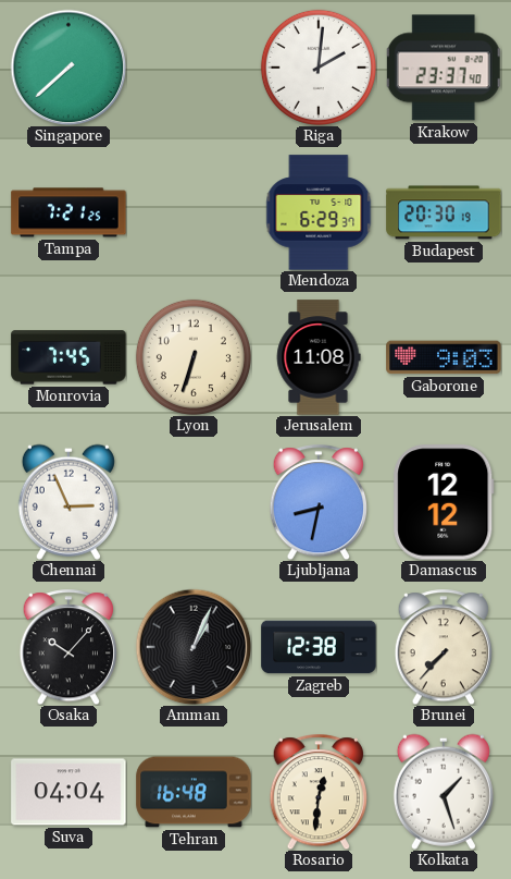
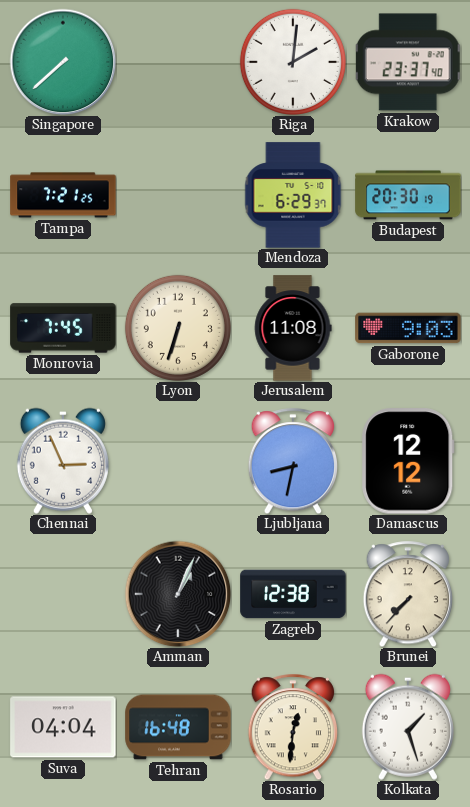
Osaka: 10:07 -> none (67, 647)
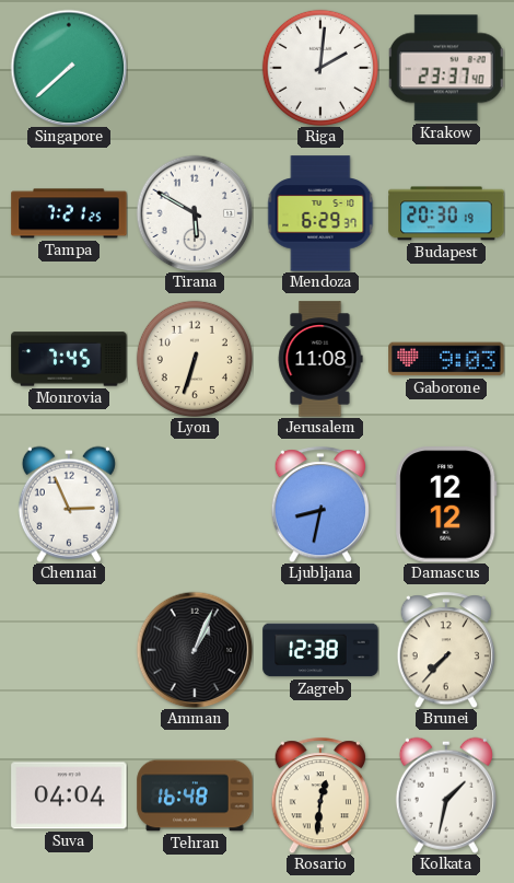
Tirana: none -> 5:50 (195, 213)
Kolkata: 1:27 -> 1:32 (446, 795)
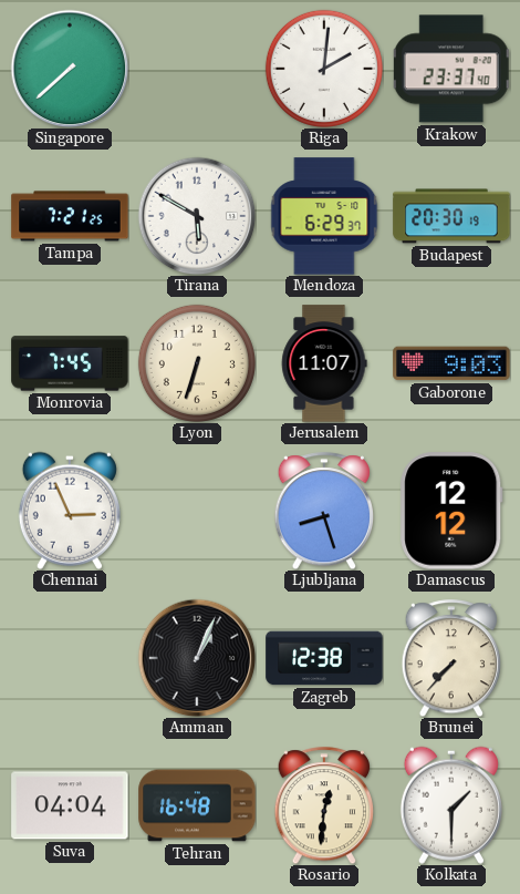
Jerusalem: 11:08 -> 11:07 (324, 363)
Ljubljana: 8:32 -> 8:27 (323, 511)
Kolkata: 1:32 -> 1:30 (451, 805)
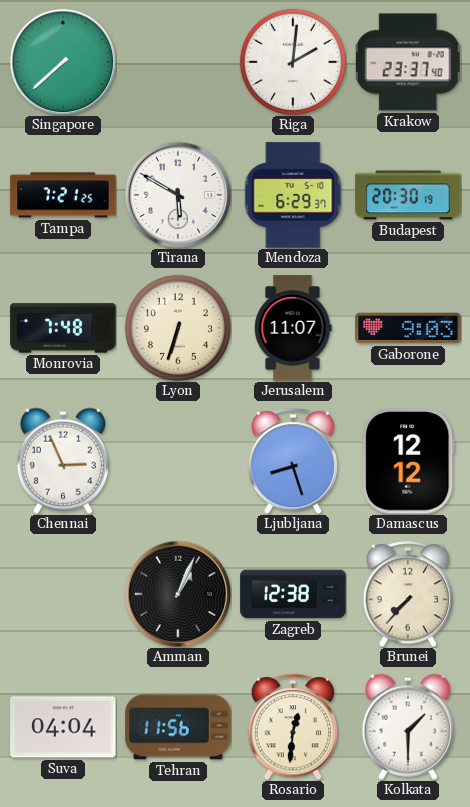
Monrovia: 7:45 -> 7:48 (63, 328)
Tehran: 16:48 -> 11:56 (178, 727)
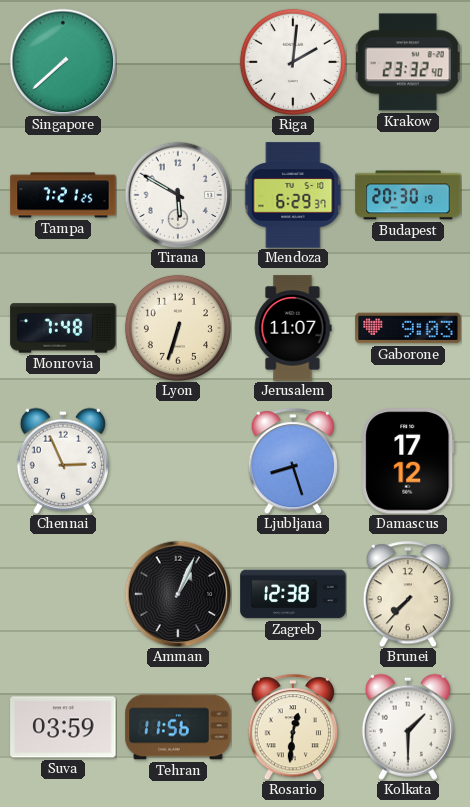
Krakow: 23:37 -> 23:32 (408, 62)
Damascus: 12:12 -> 17:12 (408, 461)
Suva: 04:04 -> 03:59 (63, 727)
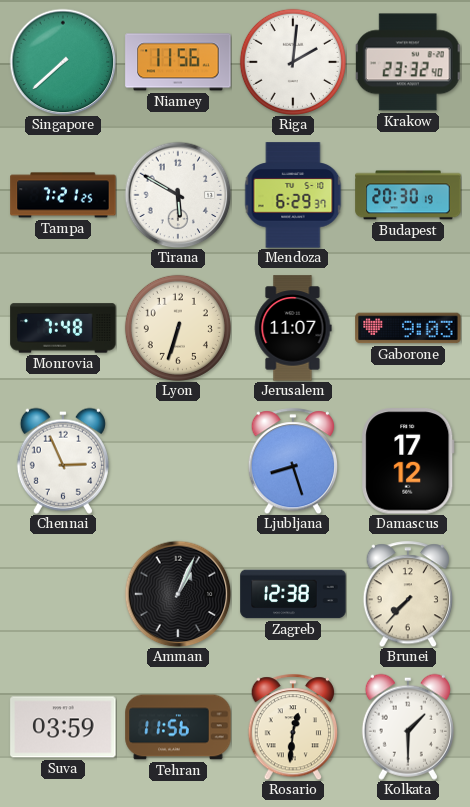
Niamey: none -> 11:56 (178, 62)
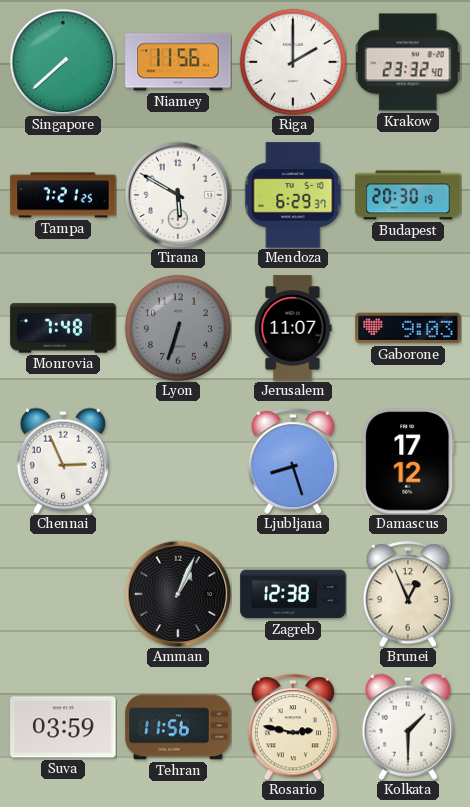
Riga: 2:01 -> 2:00 (293, 62)
Lyon dial: cream -> grey (178, 328)
Brunei: 7:37 -> 12:56 (407, 594)
Rosario: 12:31 -> 2:47 (292, 727)
